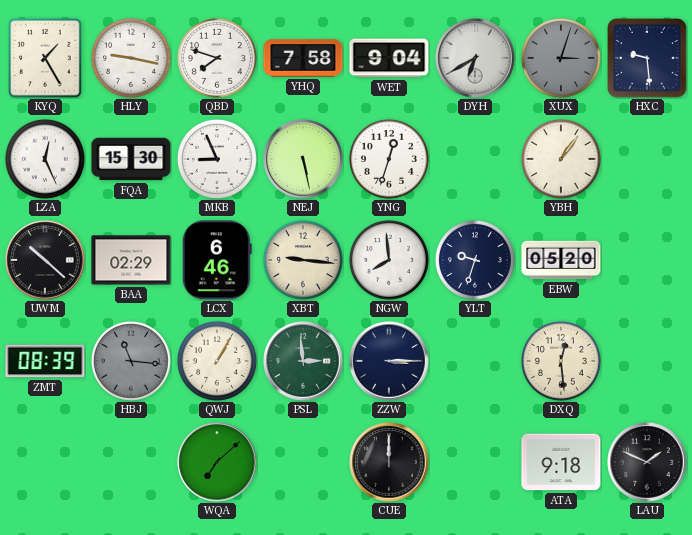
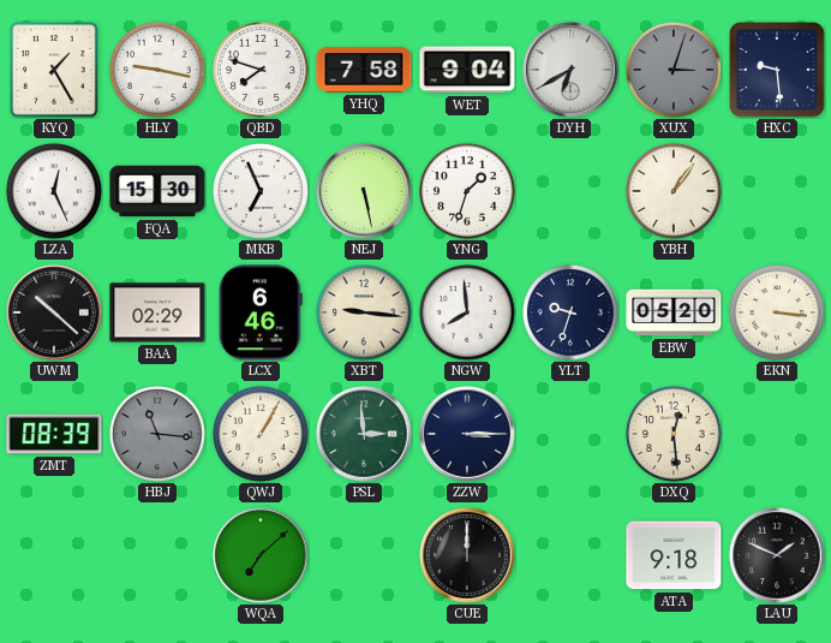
MKB: 8:56 -> 6:56 (261, 191)
YNG: 12:33 -> 1:33 (467, 191)
EKN: none -> 3:16 (777, 312)
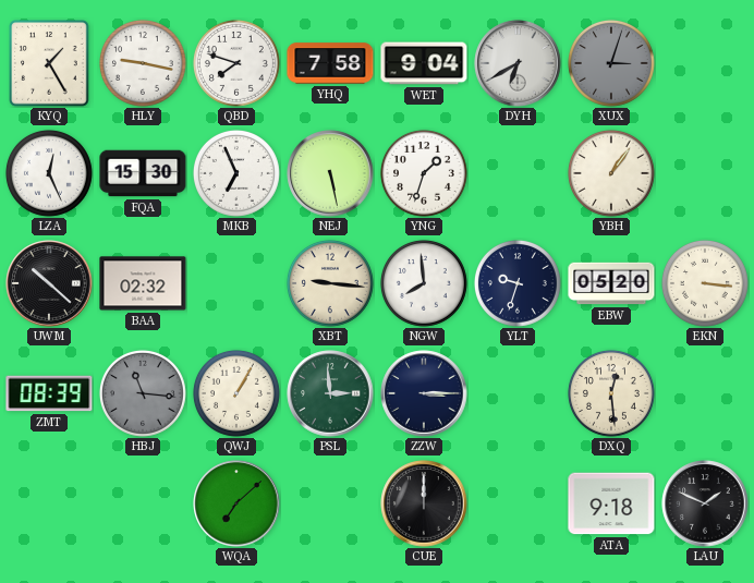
HXC: 9:29 -> none (777, 70)
BAA: 02:29 -> 02:32 (143, 283)
LCX: 6:46 -> none (261, 312)
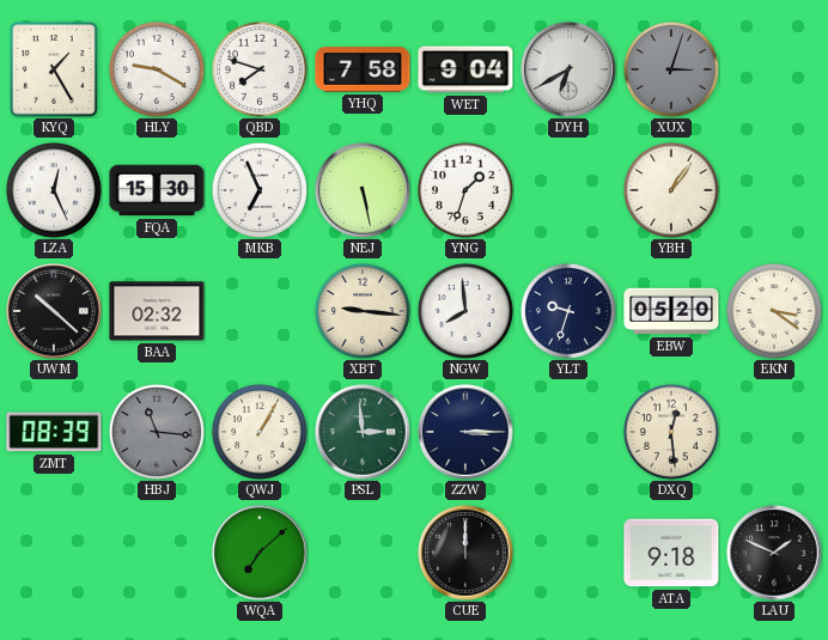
HLY: 9:17 -> 9:20 (157, 69)
EKN: 3:16 -> 3:21 (774, 311)
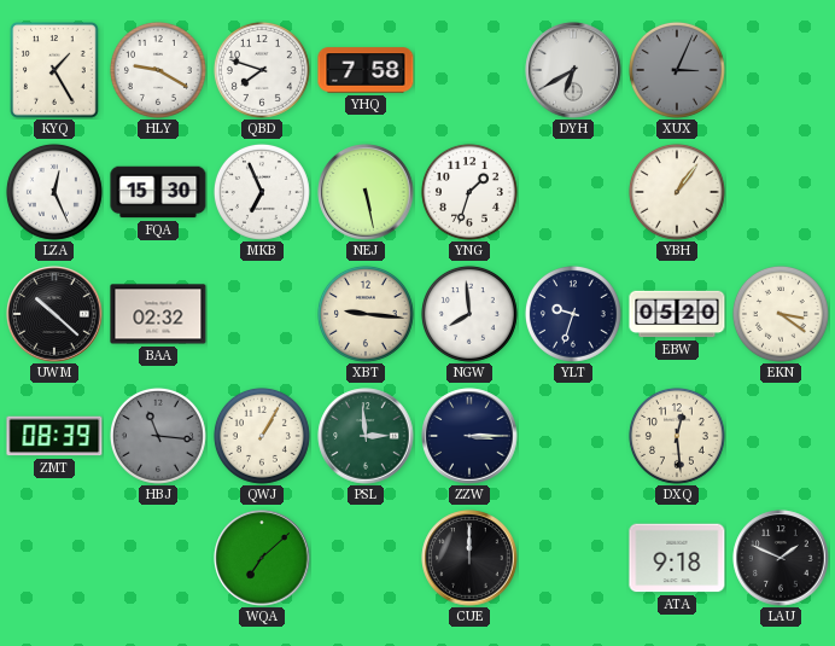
WET: 9:04 -> none (465, 69)
XUX: 3:03 -> 3:04 (677, 70)
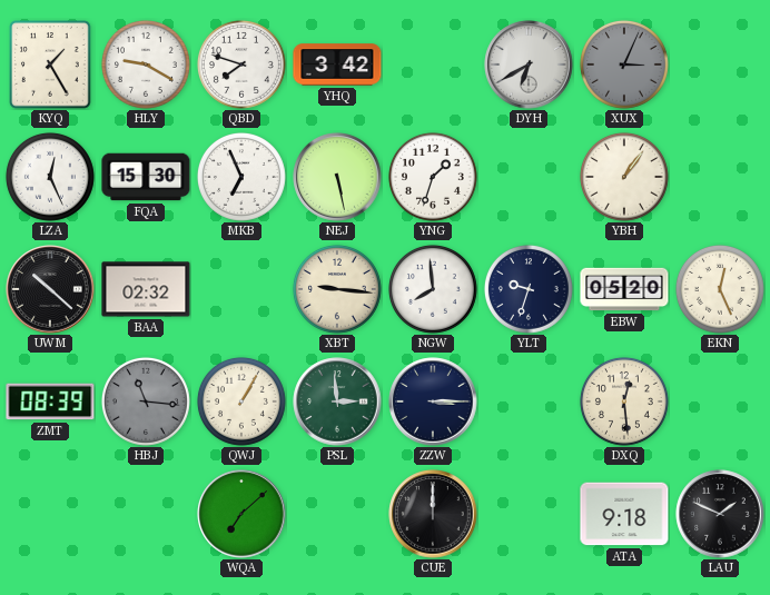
YHQ: 7:58 -> 3:42 (337, 65)
EKN: 3:21 -> 12:26 (720, 289)
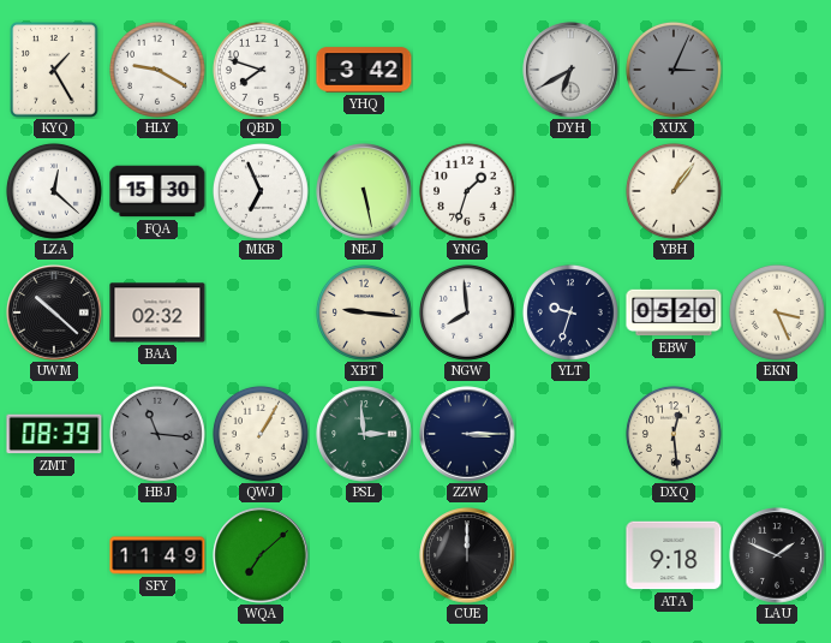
LZA: 12:26 -> 12:22 (54, 191)
EKN: 12:26 -> 3:26 (777, 312)
SFY: none -> 11:49 (157, 555)
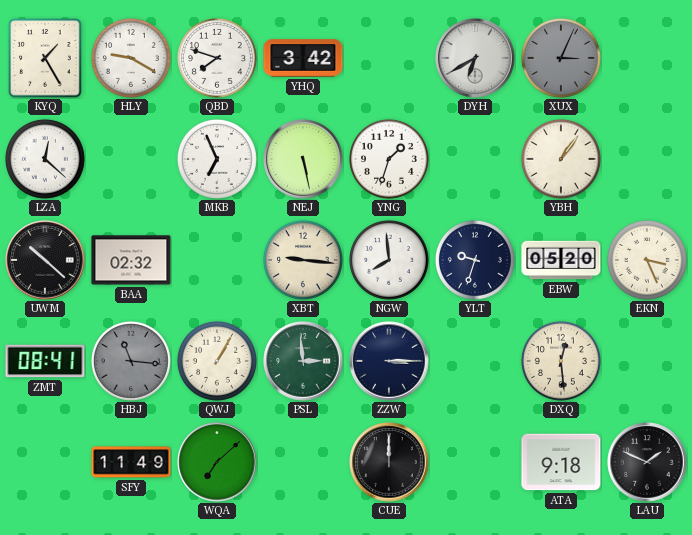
FQA: 15:30 -> none (157, 191)
ZMT: 08:39 -> 08:41 (45, 361)
